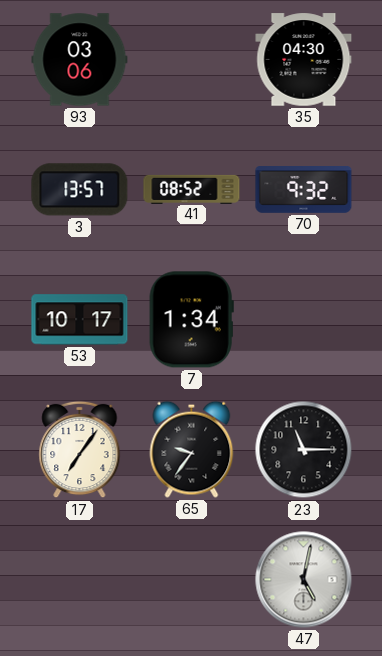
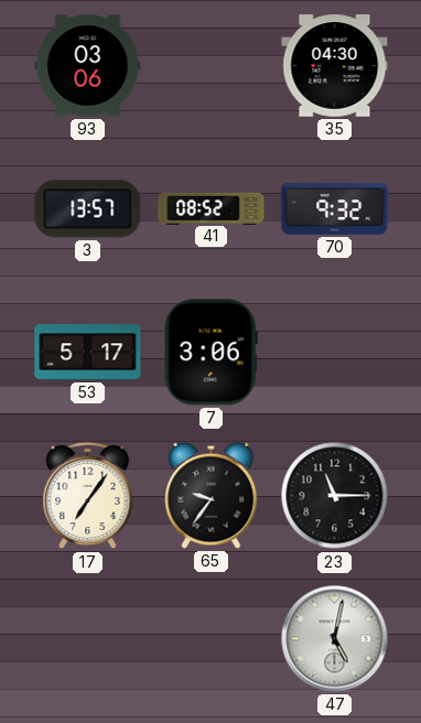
53: 10:17 -> 5:17 (88, 353)
7: 1:34 -> 3:06 (210, 353)
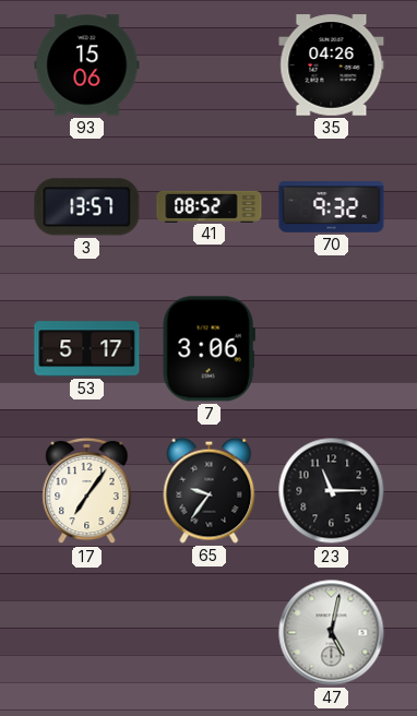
93: 03:06 -> 15:06 (87, 65)
35: 04:30 -> 04:26 (332, 65)
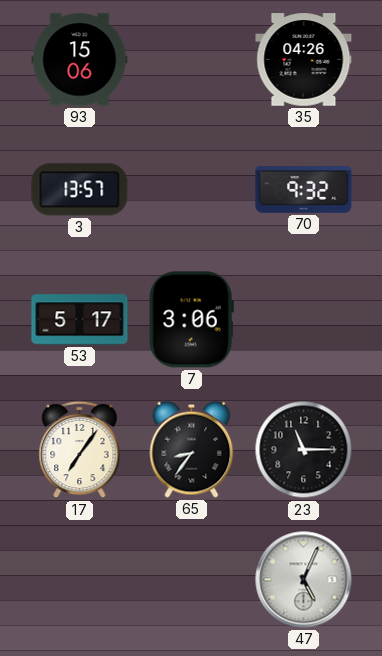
41: 08:52 -> none (210, 206)
65: 9:36 -> 8:36 (192, 449)
47: 5:02 -> 5:04 (304, 580)
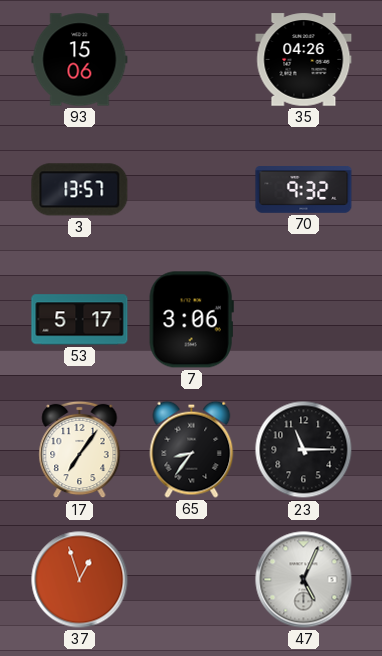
37: none -> 12:57 (80, 580)
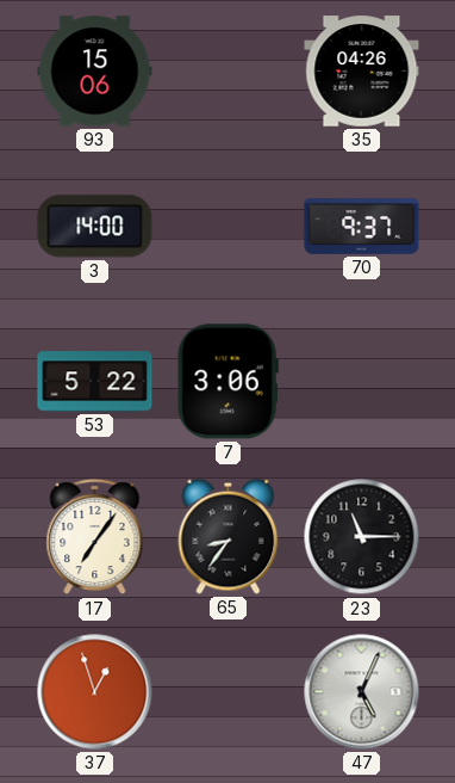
3: 13:57 -> 14:00 (95, 227)
70: 9:32 -> 9:37 (362, 227)
53: 5:17 -> 5:22 (95, 382)
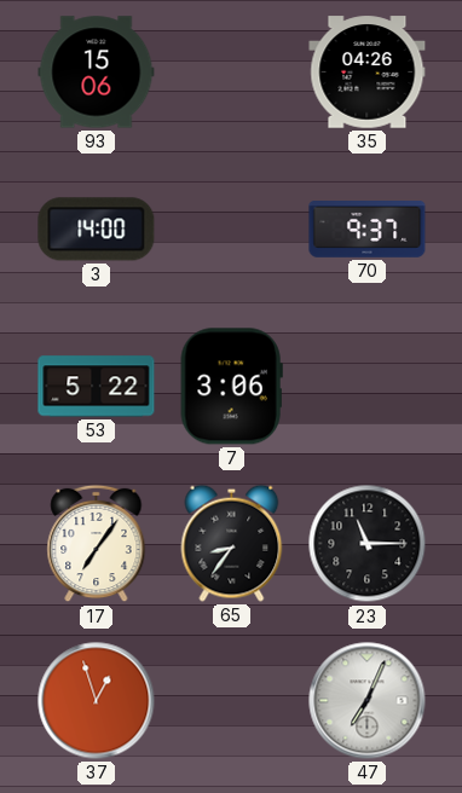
47: 5:04 -> 7:04 (368, 701)
